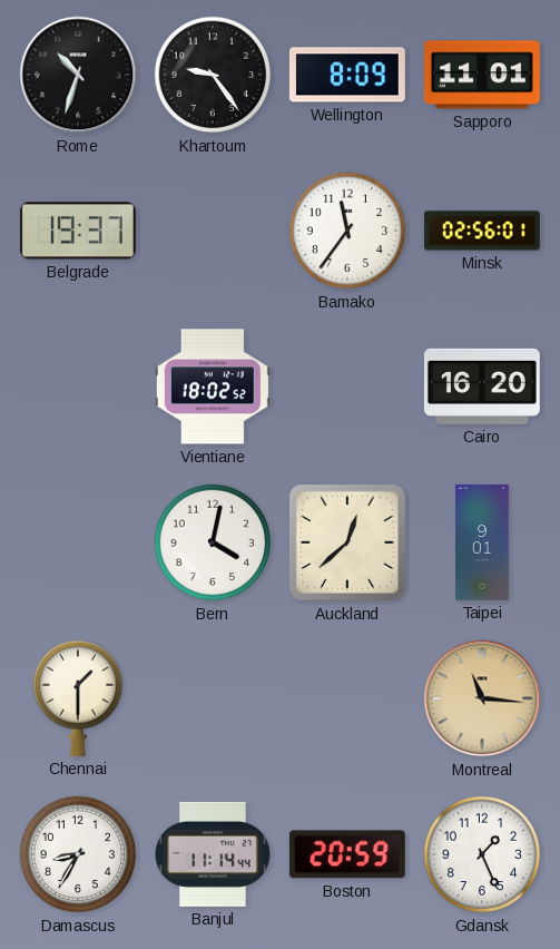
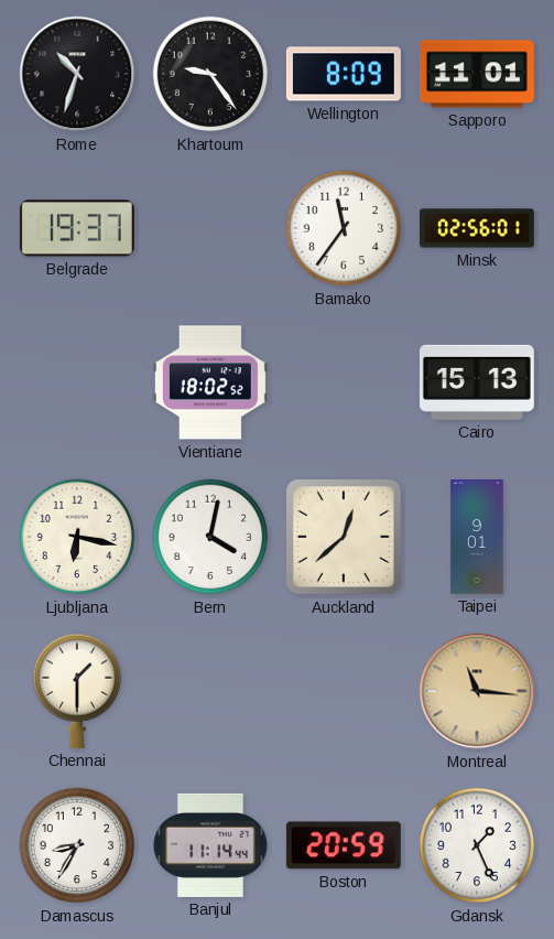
Cairo: 16:20 -> 15:13 (477, 382)
Ljubljana: none -> 6:17 (77, 537)
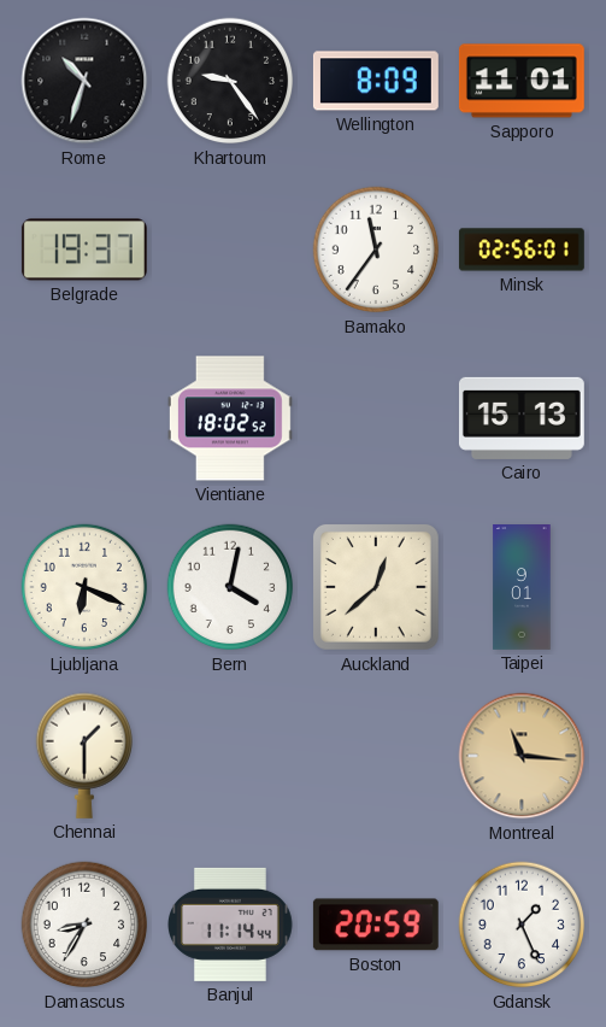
Ljubljana: 6:17 -> 6:19 (84, 587)
